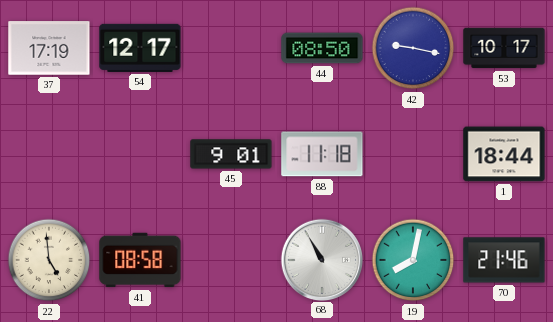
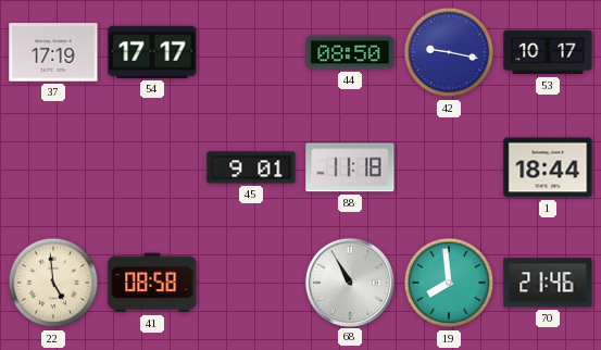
54: 12:17 -> 17:17 (152, 52)
19: 8:02 -> 7:59 (449, 283)
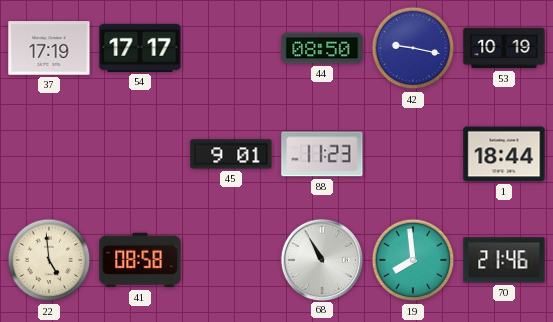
53: 10:17 -> 10:19 (504, 48)
88: 11:18 -> 11:23 (322, 154)
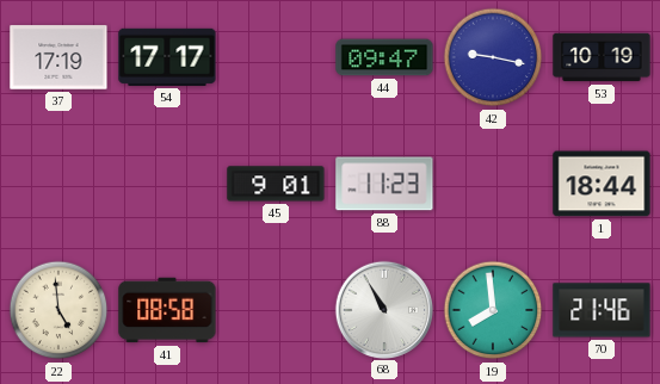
44: 08:50 -> 09:47 (384, 57)
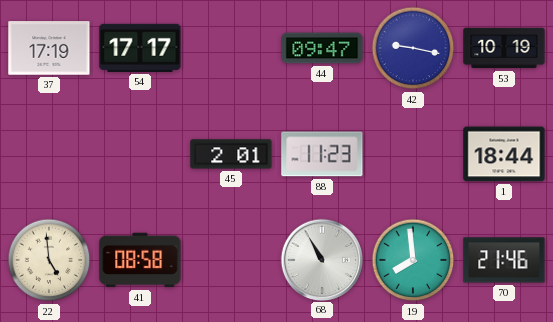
45: 9:01 -> 2:01 (231, 154)
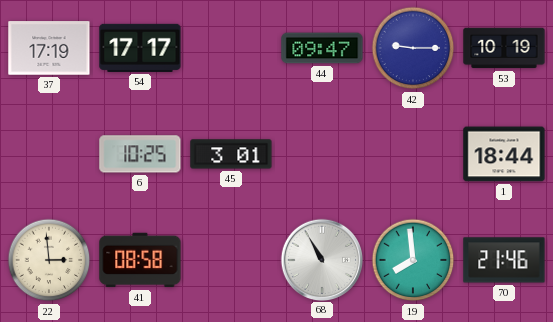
42: 9:17 -> 9:15 (413, 48)
6: none -> 10:25 (140, 154)
45: 2:01 -> 3:01 (231, 154)
88: 11:23 -> none (322, 154)
22: 4:59 -> 2:59 (49, 260)
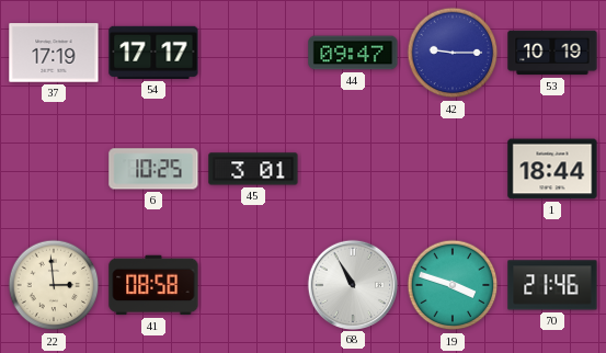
19: 7:59 -> 3:48 (453, 285)
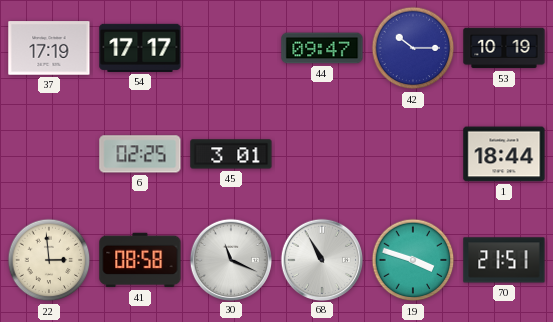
42: 9:15 -> 10:15 (413, 48)
6: 10:25 -> 02:25 (140, 154)
30: none -> 11:19 (230, 259)
70: 21:46 -> 21:51 (504, 260)
